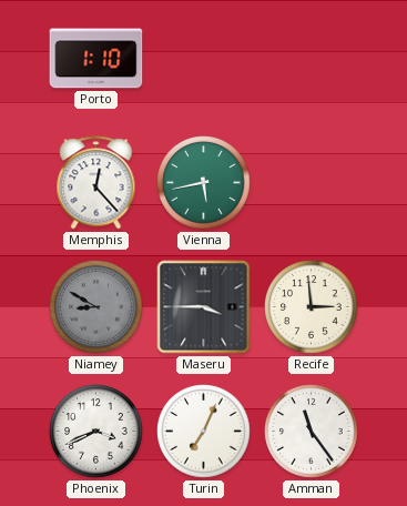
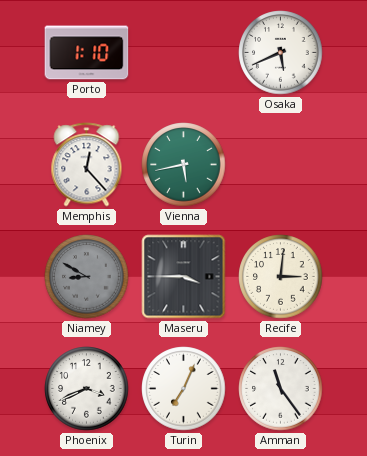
Osaka: none -> 5:41 (281, 53)
Recife: 2:59 -> 3:01 (281, 277)
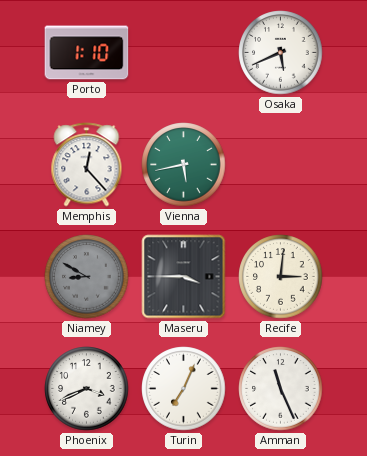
Amman: 11:24 -> 11:26 (281, 389)
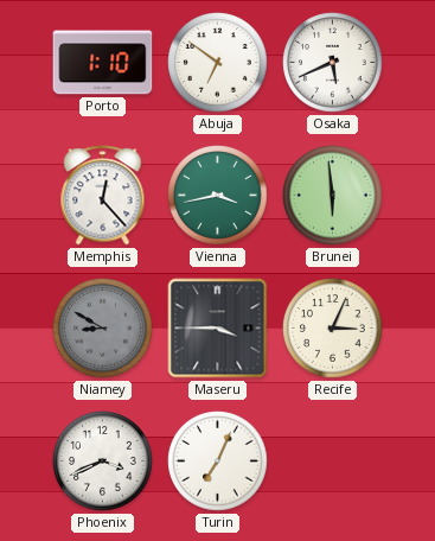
Abuja: none -> 6:51 (218, 63)
Vienna: 5:43 -> 3:43 (218, 196)
Brunei: none -> 5:59 (333, 196)
Recife: 3:01 -> 3:04 (333, 329)
Amman: 11:26 -> none (281, 389)
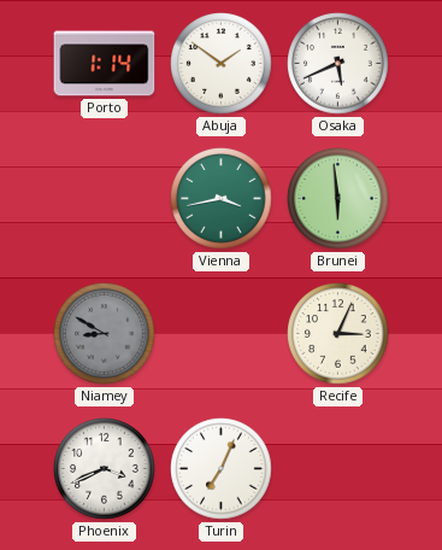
Porto: 1:10 -> 1:14 (105, 64)
Abuja: 6:51 -> 1:51 (222, 64)
Memphis: 12:23 -> none (103, 196)
Maseru: 3:45 -> none (218, 329)
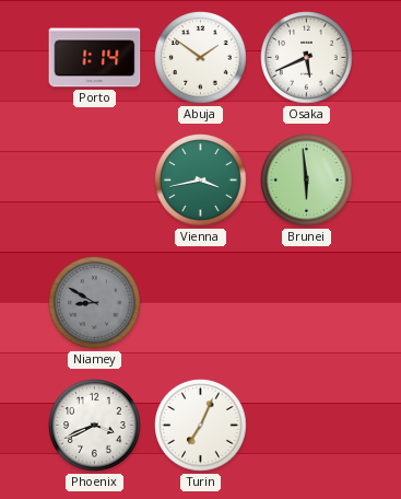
Recife: 3:04 -> none (338, 334)
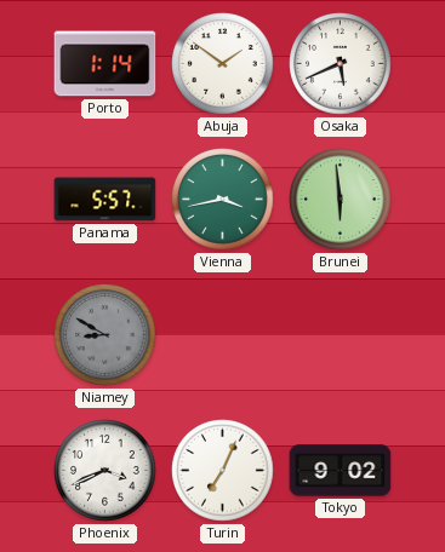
Panama: none -> 5:57 (105, 200)
Tokyo: none -> 9:02 (341, 471)
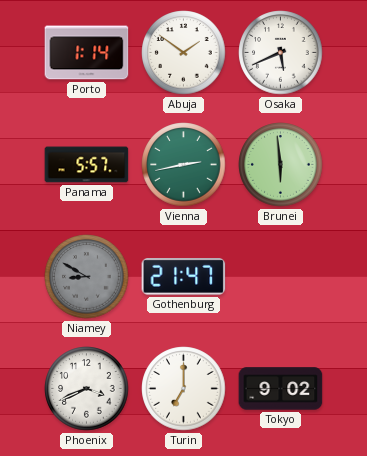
Vienna: 3:43 -> 2:43 (184, 165)
Gothenburg: none -> 21:47 (184, 277)
Turin: 7:04 -> 7:00 (184, 389)
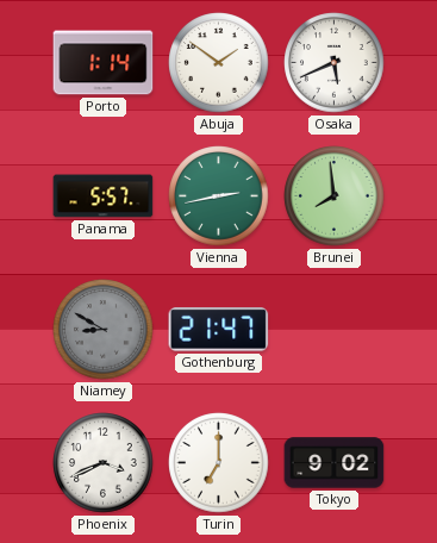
Brunei: 5:59 -> 7:59 (335, 196)
